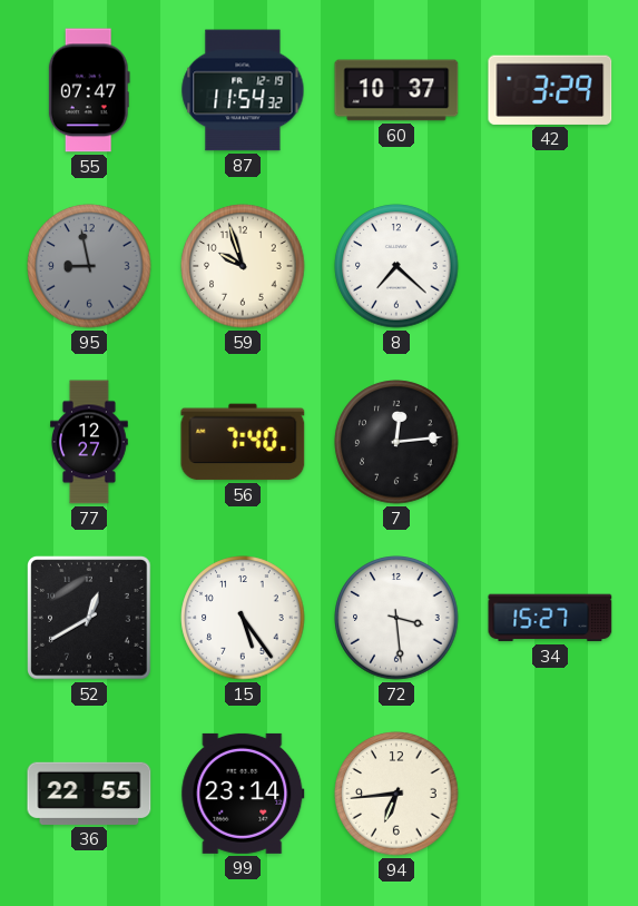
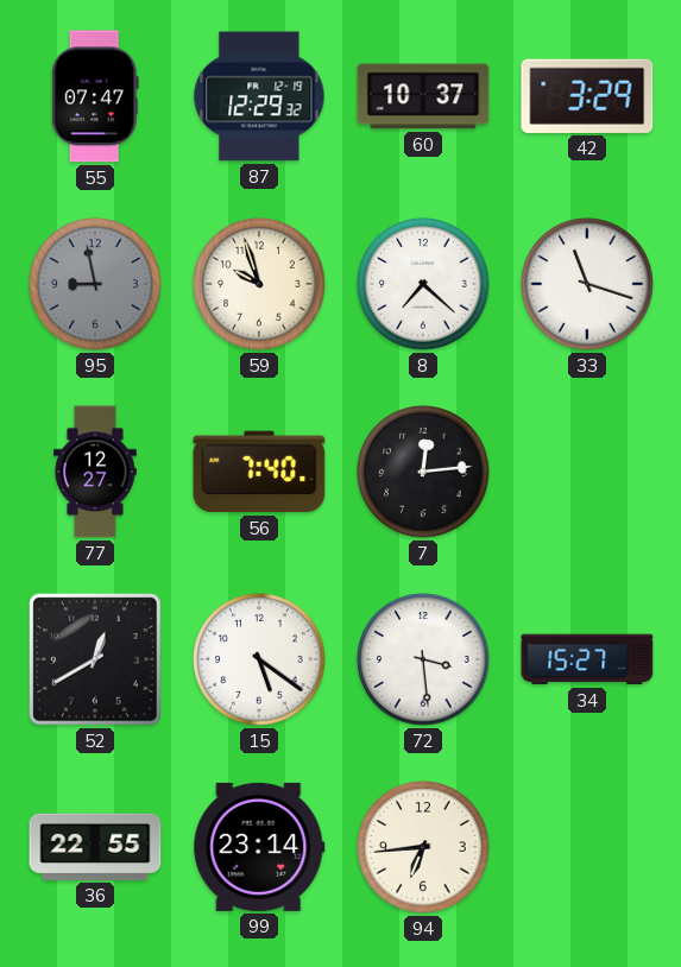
87: 11:54 -> 12:29 (259, 96)
33: none -> 11:18 (587, 284)
15: 5:24 -> 5:21 (259, 659)
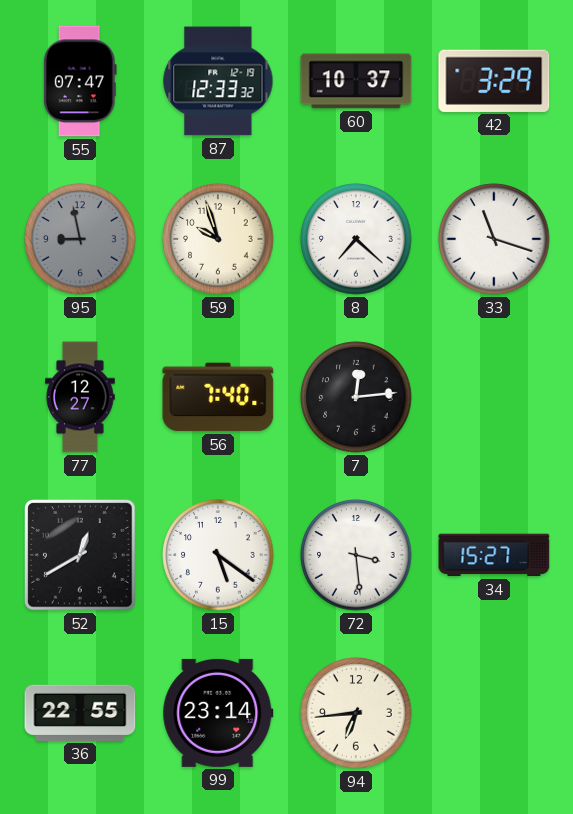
87: 12:29 -> 12:33 (218, 81)
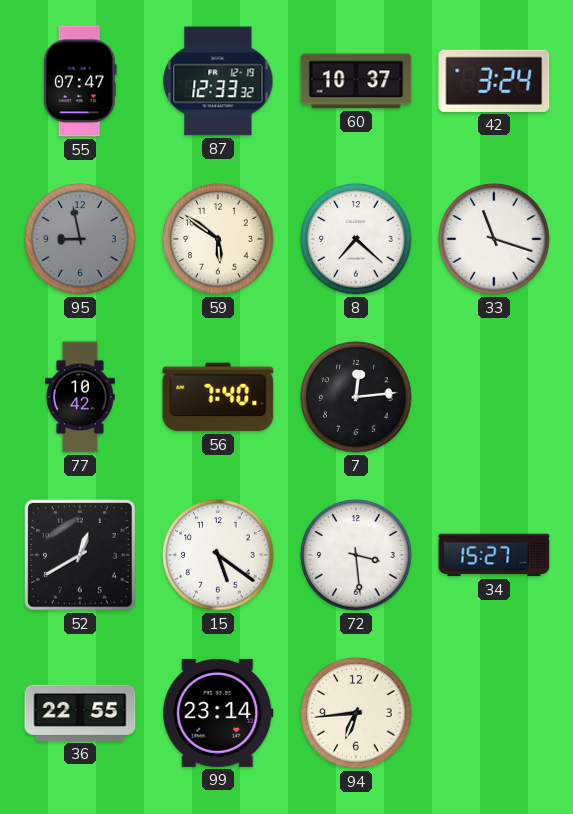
42: 3:29 -> 3:24 (494, 81)
59: 9:57 -> 5:51 (218, 239)
77: 12:27 -> 10:42 (81, 397)
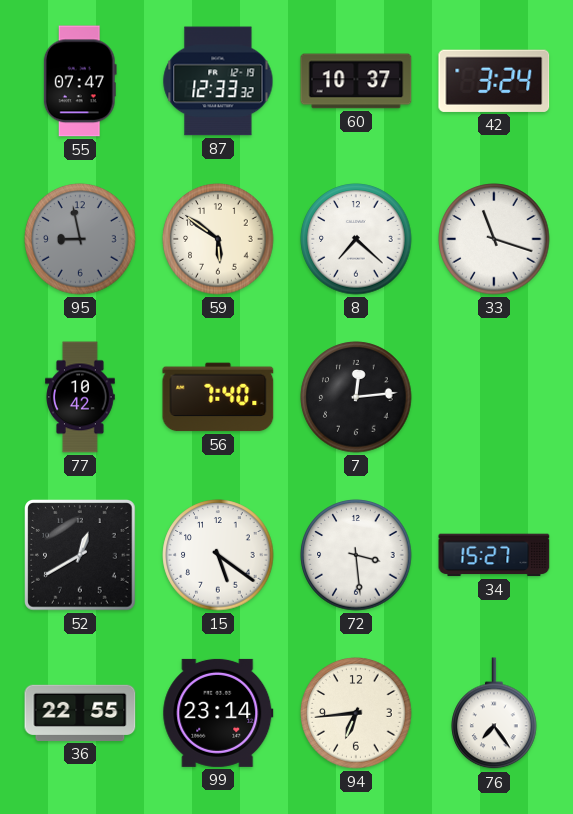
76: none -> 7:24 (494, 714)
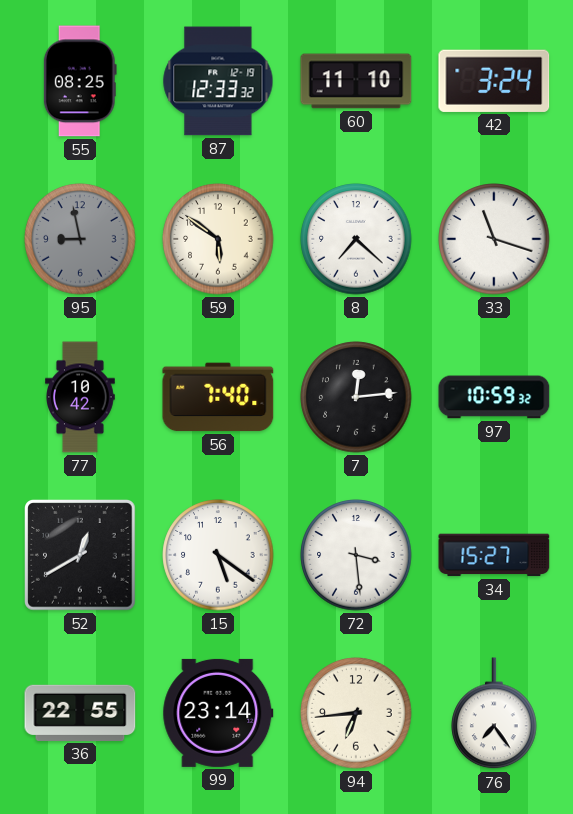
55: 07:47 -> 08:25 (80, 81)
60: 10:37 -> 11:10 (356, 81)
97: none -> 10:59 (494, 397)
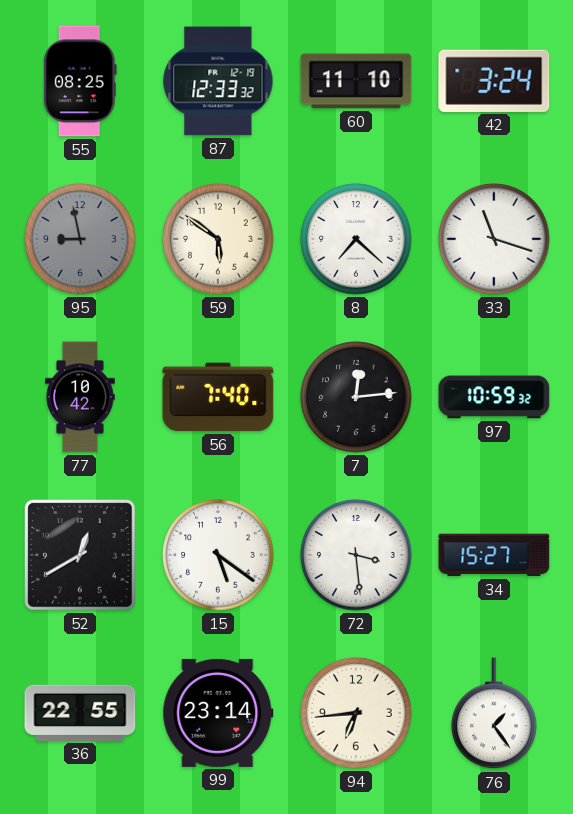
76: 7:24 -> 1:24 (494, 714)
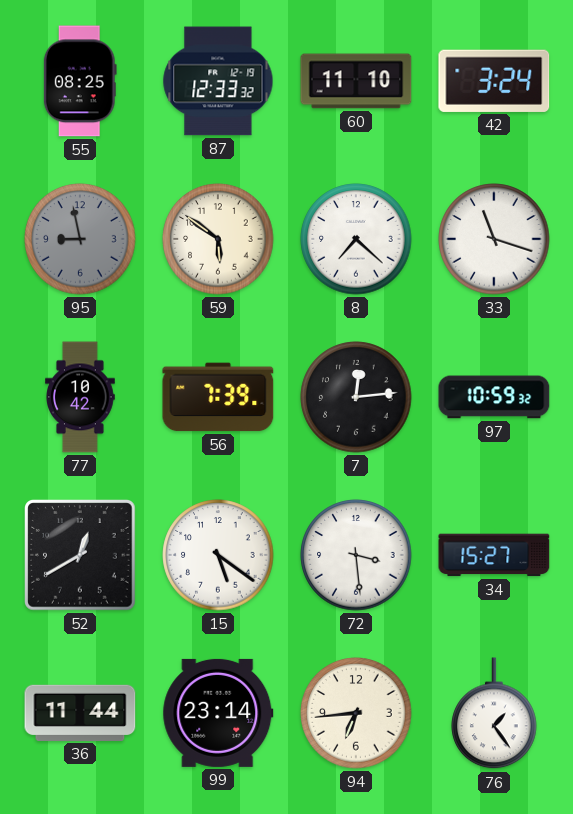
56: 7:40 -> 7:39 (218, 397)
36: 22:55 -> 11:44 (80, 713)
